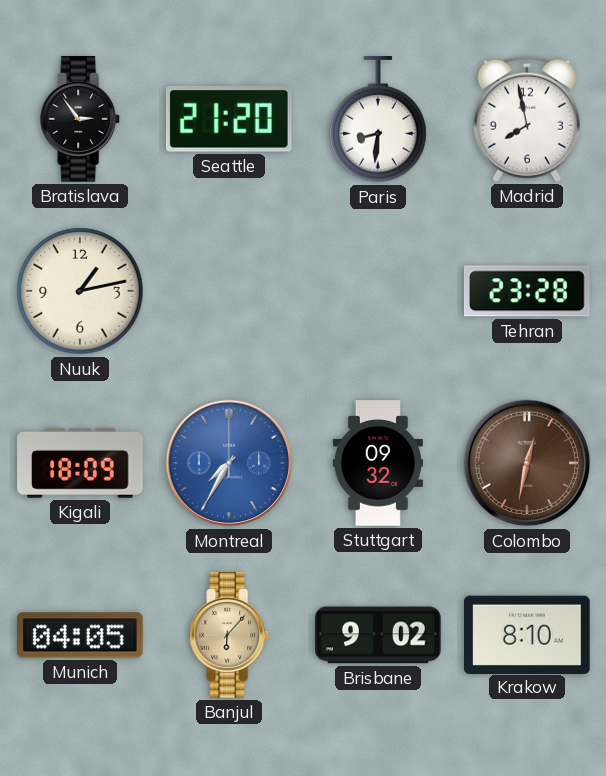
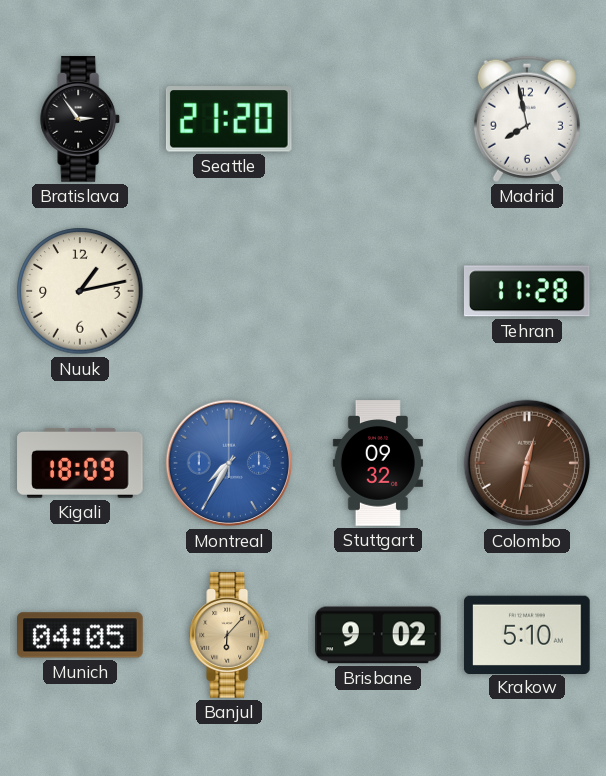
Paris: 8:31 -> none (378, 120)
Tehran: 23:28 -> 11:28 (527, 291)
Krakow: 8:10 -> 5:10 (528, 634)
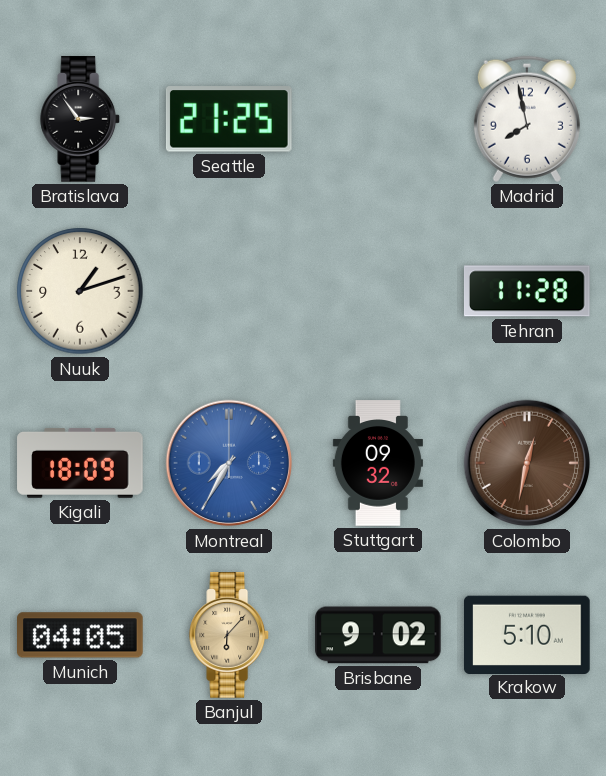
Seattle: 21:20 -> 21:25 (229, 119)
Nuuk: 1:13 -> 1:12 (80, 291)
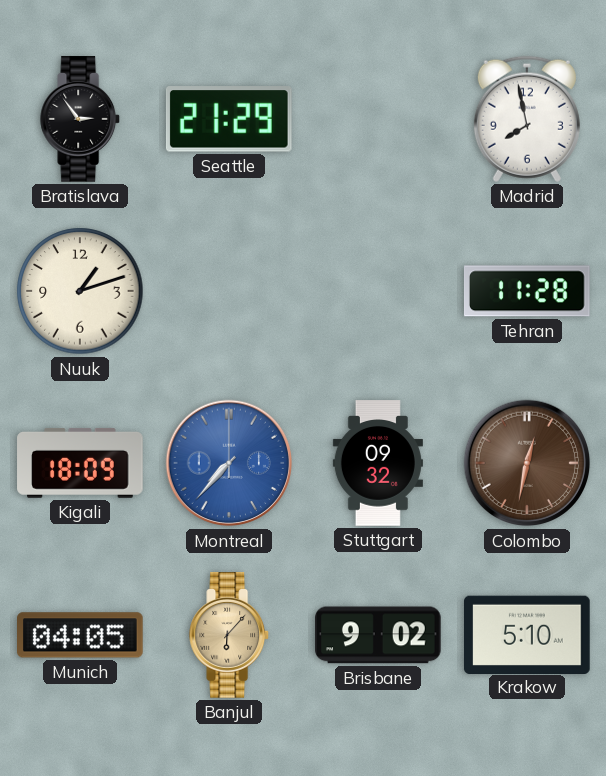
Seattle: 21:25 -> 21:29 (229, 119)
Montreal: 7:35 -> 7:37 (229, 463)
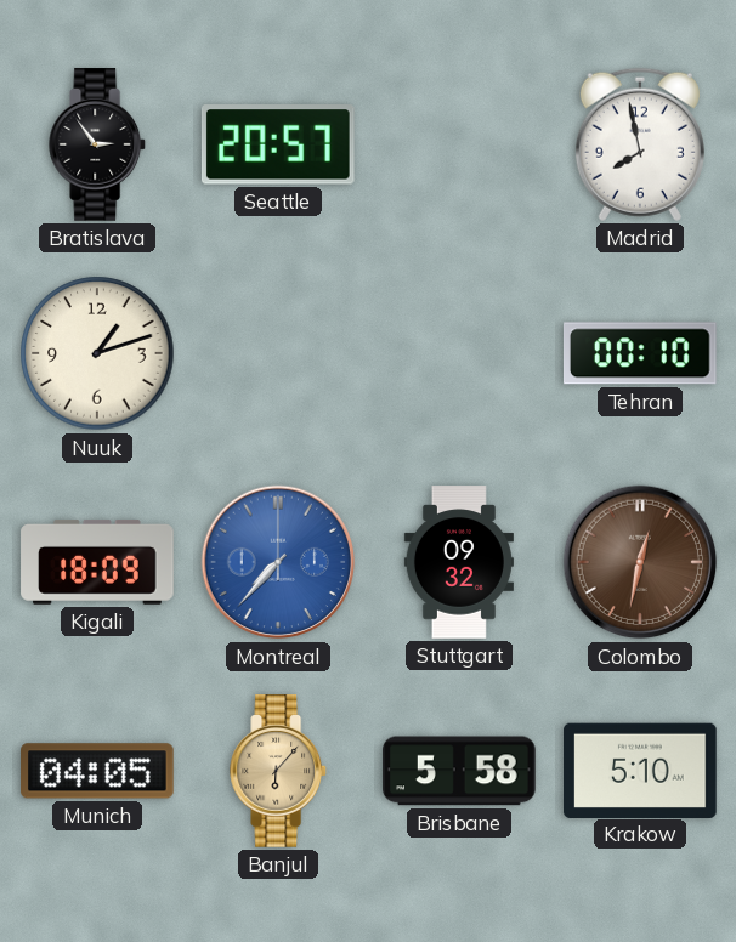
Seattle: 21:29 -> 20:57 (278, 144)
Tehran: 11:28 -> 00:10 (640, 353)
Brisbane: 9:02 -> 5:58 (460, 771)
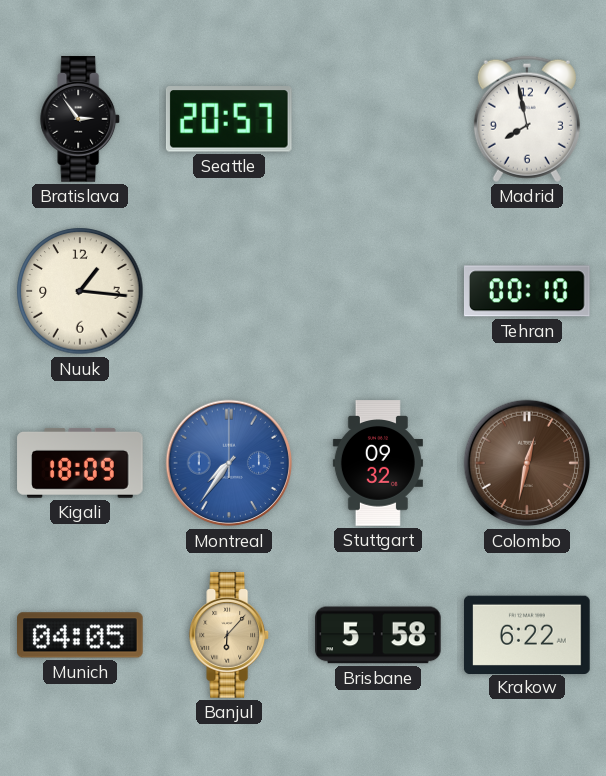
Nuuk: 1:12 -> 1:16 (80, 291)
Montreal: 7:37 -> 7:36 (229, 463)
Krakow: 5:10 -> 6:22 (528, 634)
